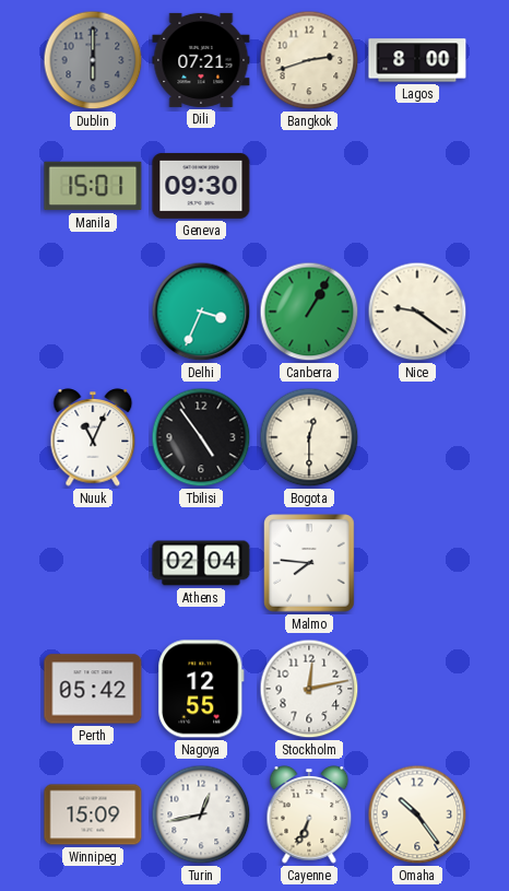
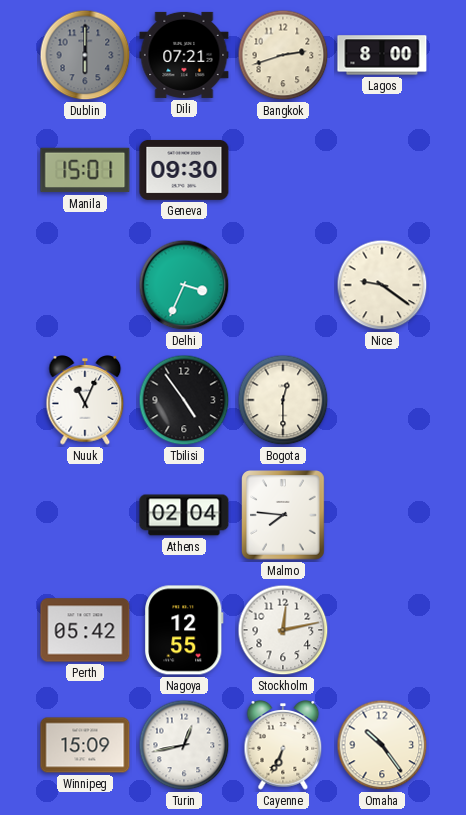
Canberra: 1:05 -> none (309, 312)
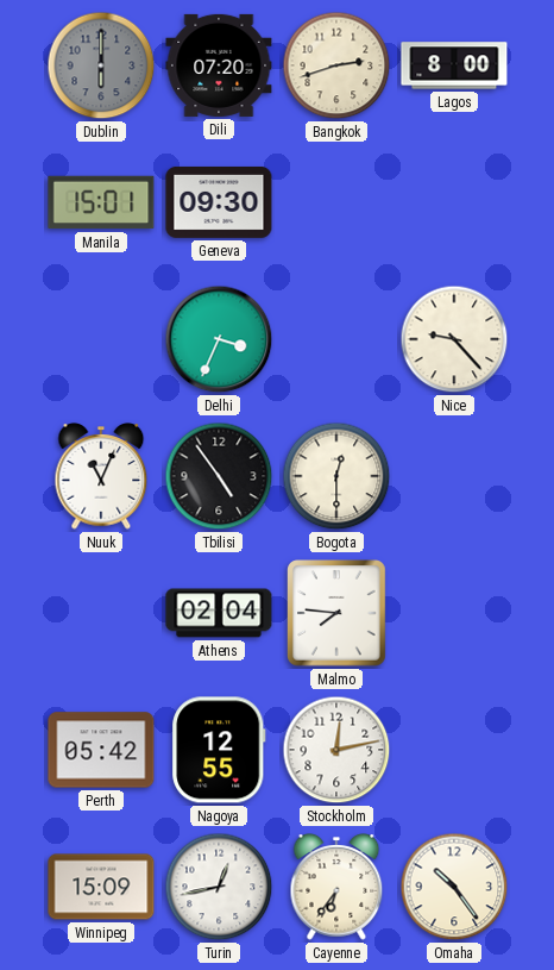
Dili: 07:21 -> 07:20 (219, 65)
Nice: 9:21 -> 9:23 (454, 339)
Cayenne: 6:34 -> 6:36 (336, 887)
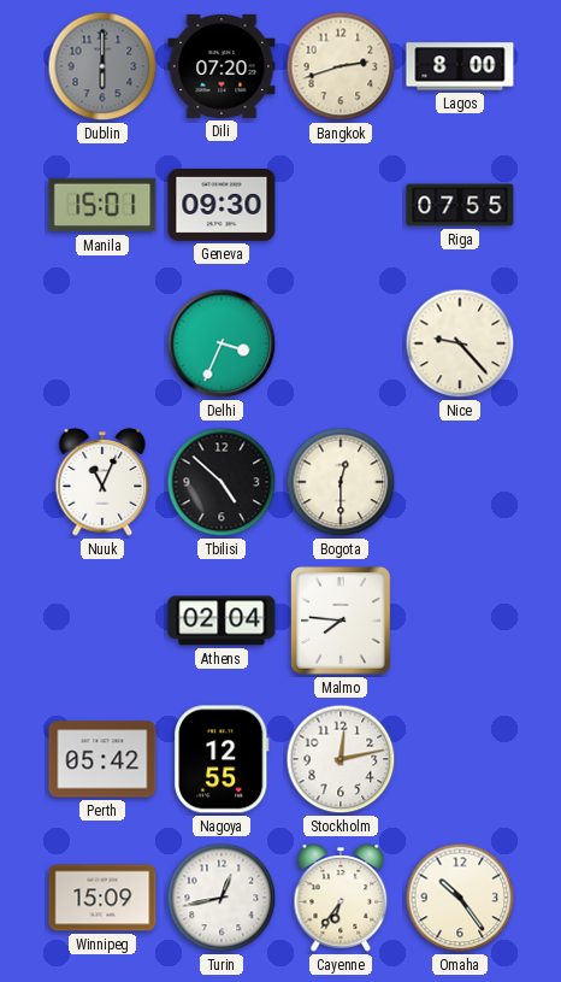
Riga: none -> 07:55 (460, 205)
Tbilisi: 4:54 -> 4:52 (222, 482)
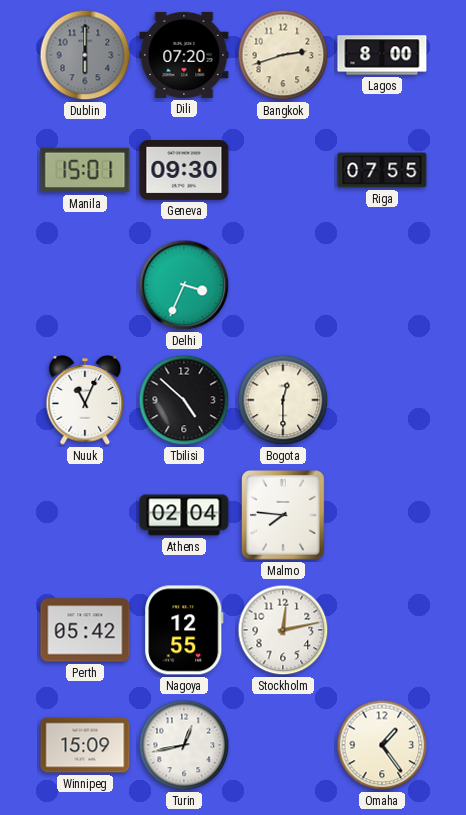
Nice: 9:23 -> none (460, 343)
Cayenne: 6:36 -> none (341, 898)
Omaha: 10:24 -> 1:24 (382, 745)
